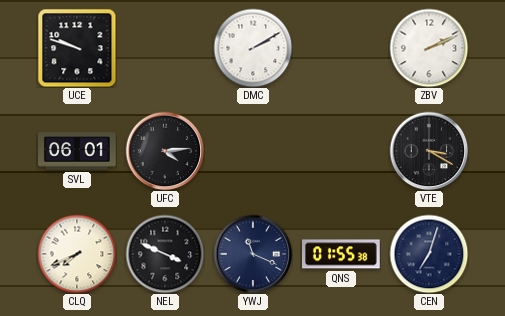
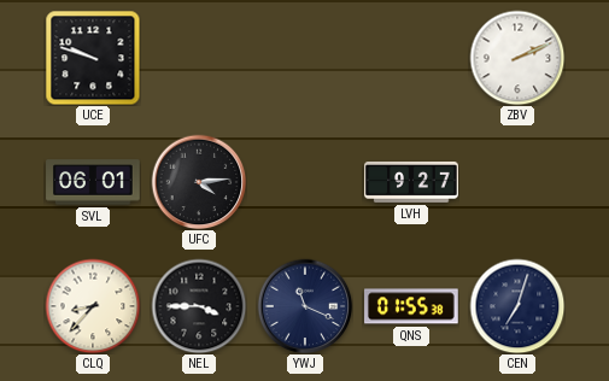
DMC: 2:10 -> none (253, 48)
LVH: none -> 9:27 (411, 183)
VTE: 3:20 -> none (429, 151)
CLQ: 7:41 -> 8:37 (93, 306)
NEL: 3:49 -> 3:45 (199, 306)
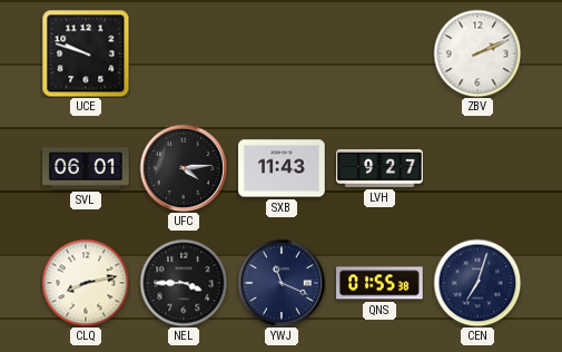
SXB: none -> 11:43 (282, 168)
CLQ: 8:37 -> 8:13 (86, 283)
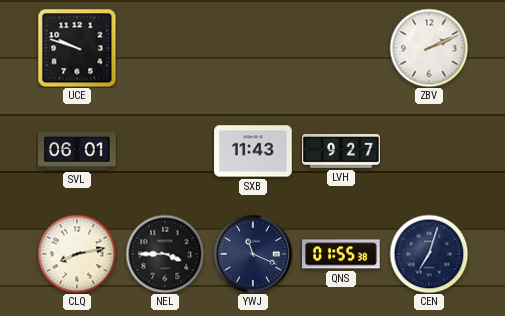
UFC: 4:14 -> none (184, 168)
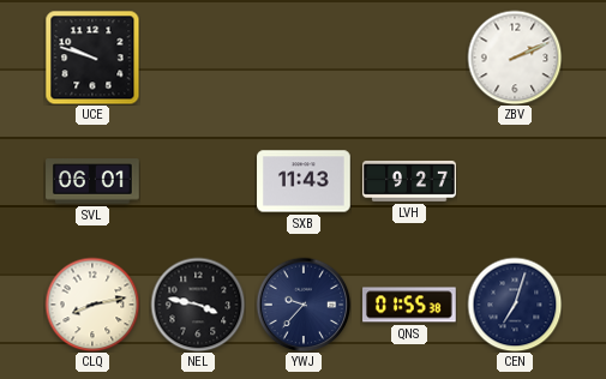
NEL: 3:45 -> 3:47 (198, 305)
YWJ: 11:19 -> 9:37 (304, 305)
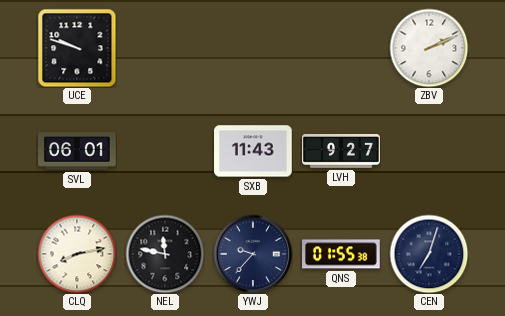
NEL: 3:47 -> 11:47 (165, 254)
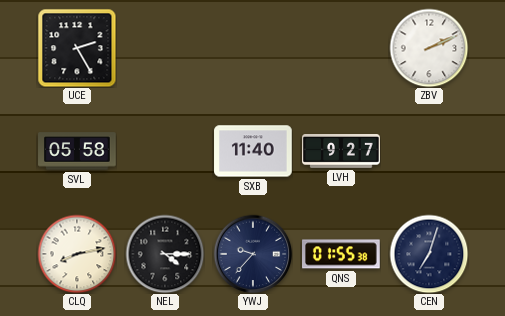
UCE: 9:48 -> 2:25 (77, 48)
SVL: 06:01 -> 05:58 (77, 151)
SXB: 11:43 -> 11:40 (253, 151)
NEL: 11:47 -> 4:15 (165, 254)
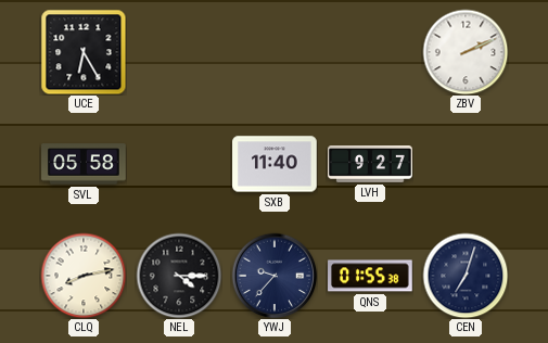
UCE: 2:25 -> 6:25 (84, 52)
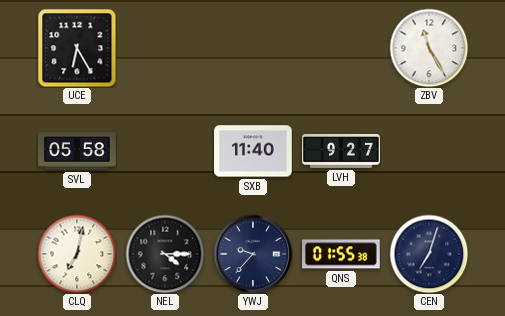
ZBV: 2:11 -> 11:25 (429, 48)
CLQ: 8:13 -> 7:02 (77, 254)
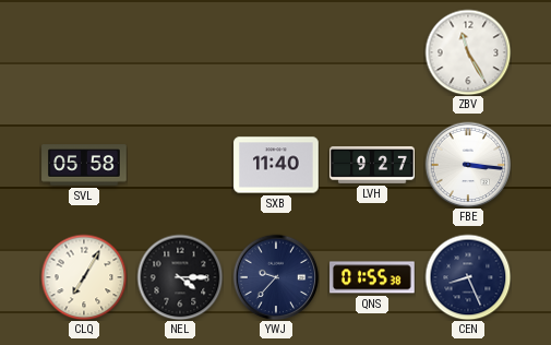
UCE: 6:25 -> none (77, 48)
FBE: none -> 3:16 (468, 165)
CLQ: 7:02 -> 7:05 (84, 277)
CEN: 7:03 -> 8:26 (468, 277)
